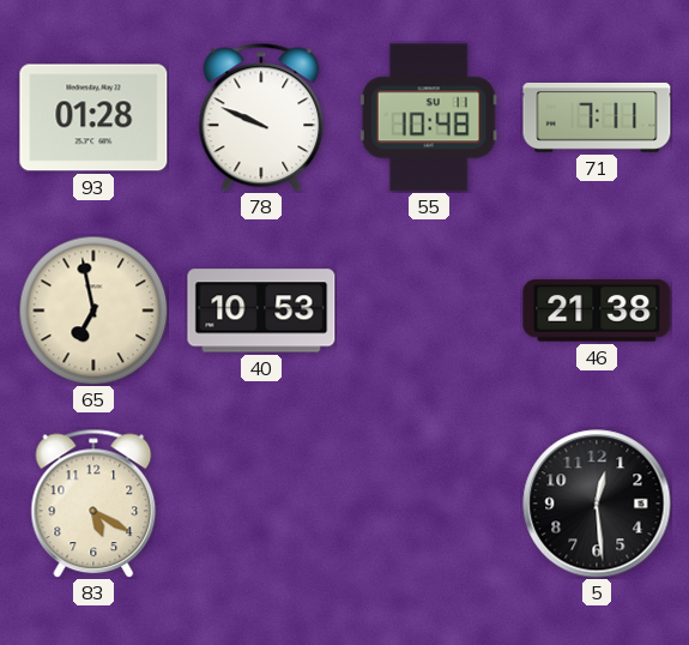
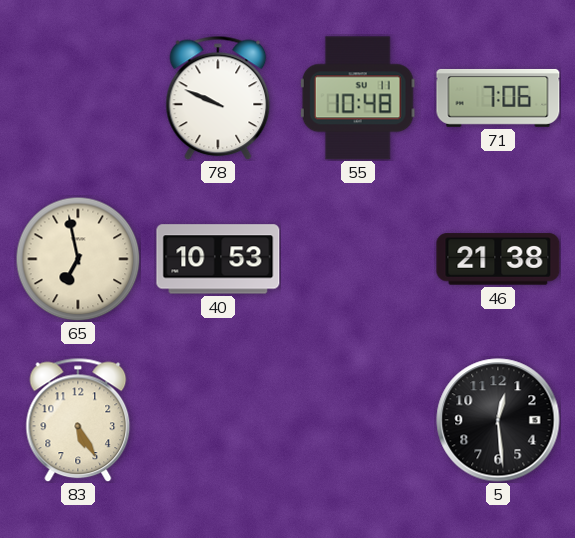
93: 01:28 -> none (93, 117)
71: 7:11 -> 7:06 (498, 98)
83: 5:20 -> 5:25 (78, 420)
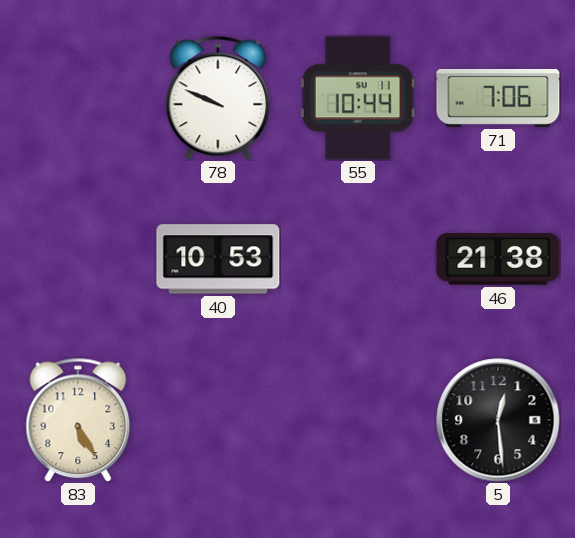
55: 10:48 -> 10:44 (358, 98)
65: 6:58 -> none (78, 259)
